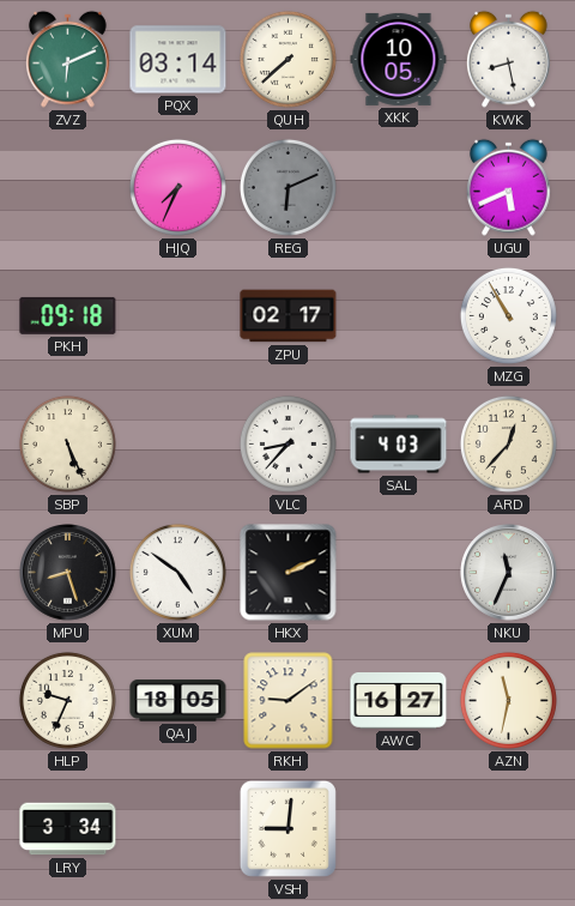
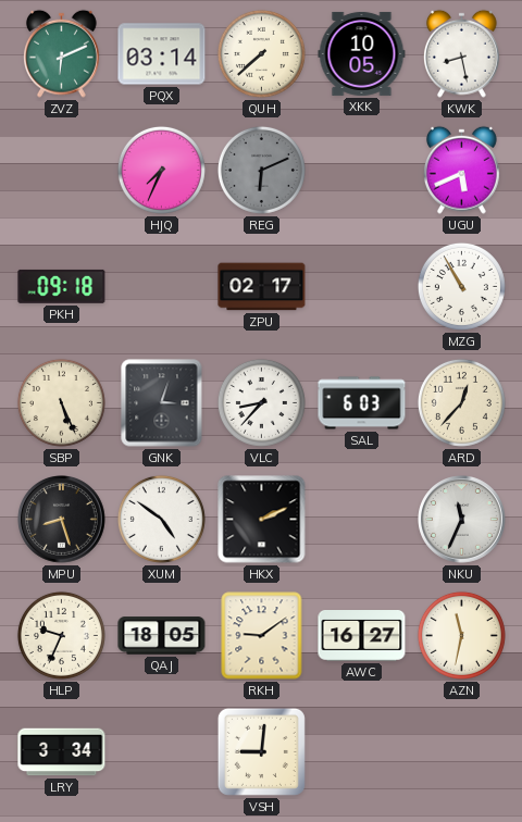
GNK: none -> 3:03 (162, 403)
SAL: 4:03 -> 6:03 (362, 403)
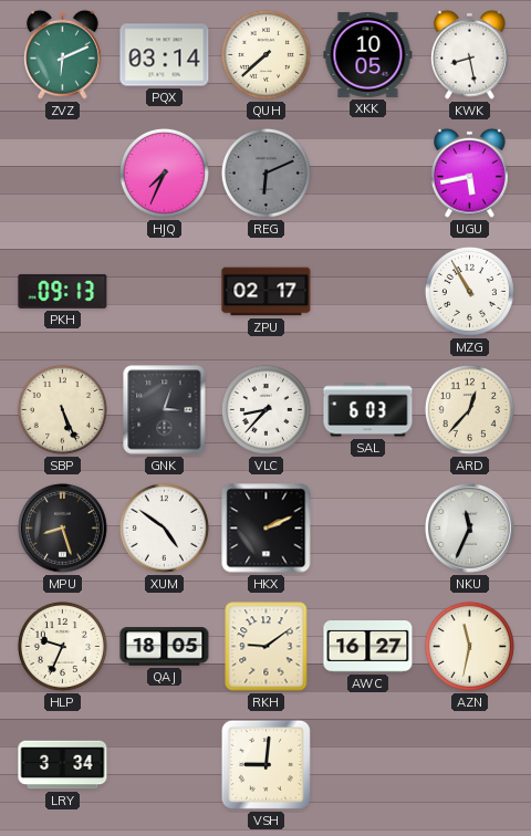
UGU: 5:41 -> 5:43 (469, 173)
PKH: 09:18 -> 09:13 (63, 291)
